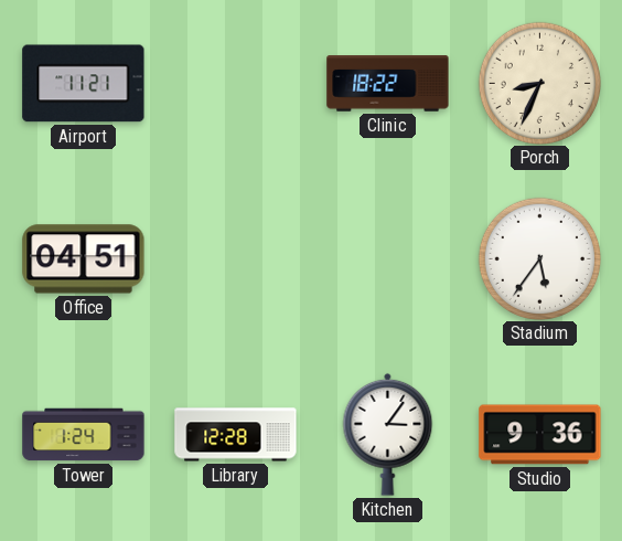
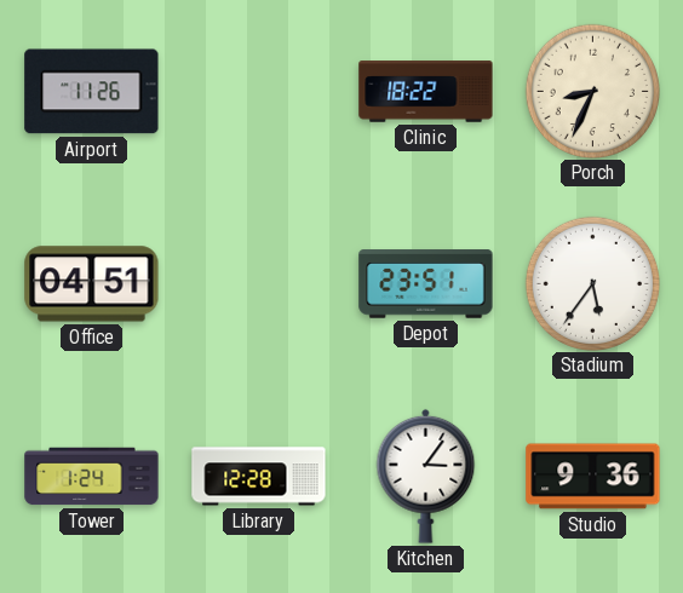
Airport: 11:21 -> 11:26 (92, 92)
Depot: none -> 23:51 (426, 284)
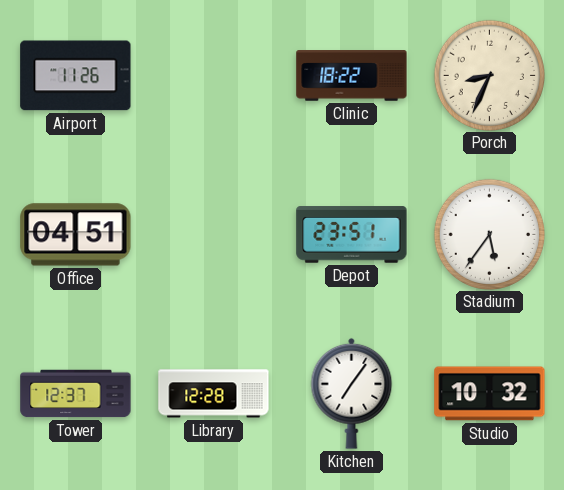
Tower: 1:24 -> 12:37 (76, 394)
Kitchen: 3:06 -> 7:06 (352, 393)
Studio: 9:36 -> 10:32 (490, 394)
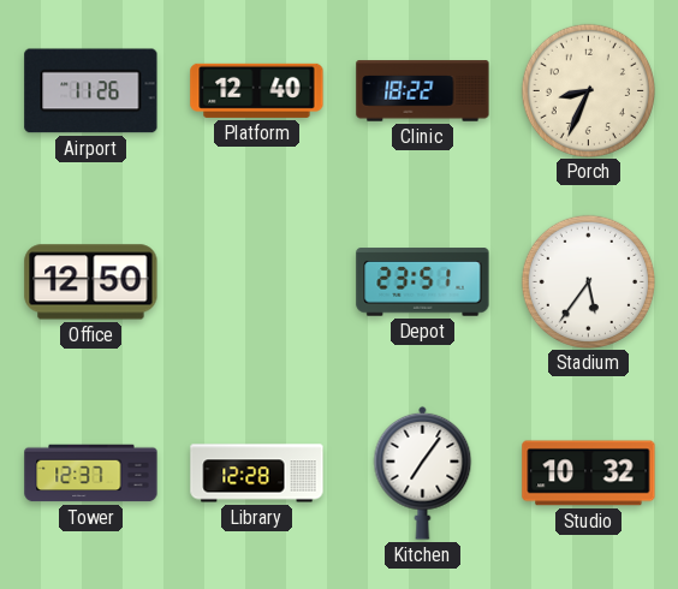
Platform: none -> 12:40 (257, 90)
Office: 04:51 -> 12:50 (91, 282)
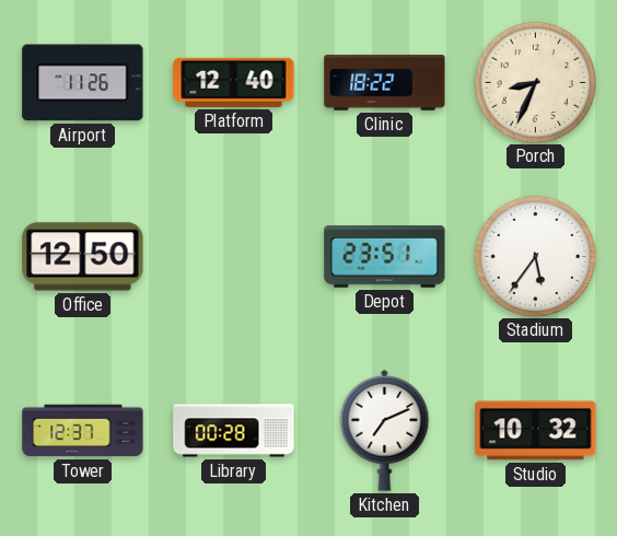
Library: 12:28 -> 00:28 (234, 431)
Kitchen: 7:06 -> 7:11 (385, 430)
